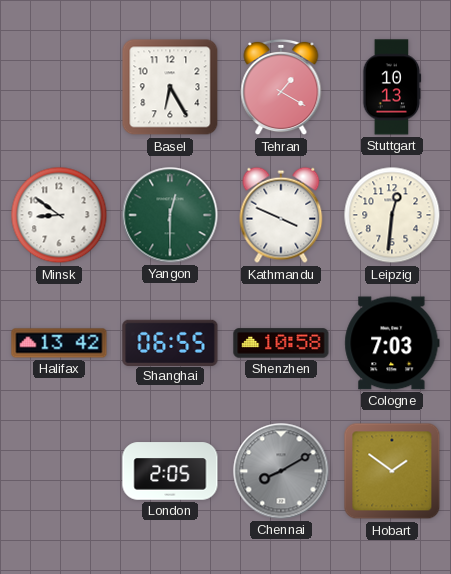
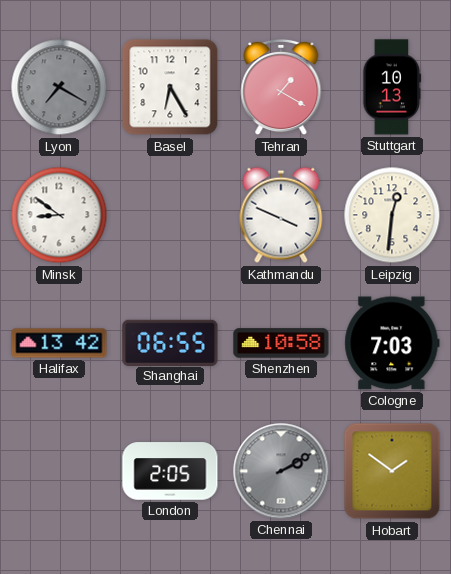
Lyon: none -> 7:20 (59, 87)
Yangon: 12:30 -> none (170, 215)
Chennai: 8:10 -> 2:10 (281, 471)
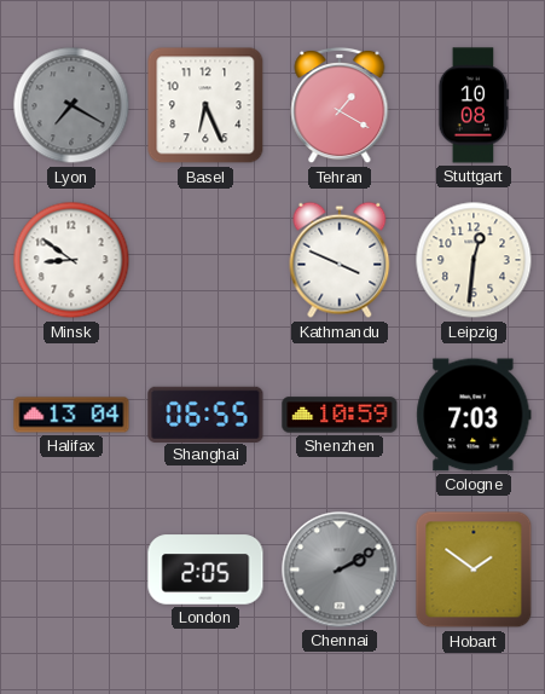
Basel: 6:25 -> 6:26 (205, 105)
Stuttgart: 10:13 -> 10:08 (474, 105)
Halifax: 13:42 -> 13:04 (71, 415)
Shenzhen: 10:58 -> 10:59 (340, 415)
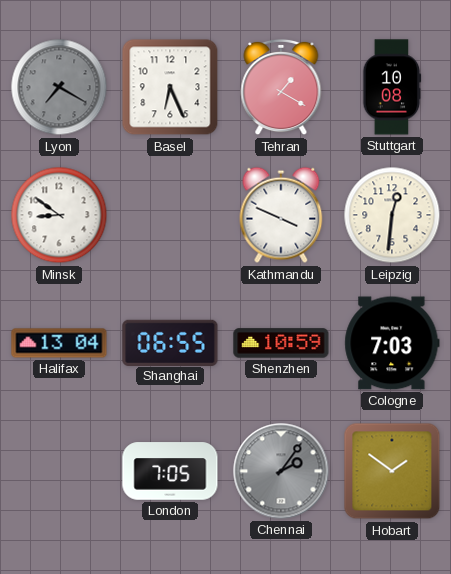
London: 2:05 -> 7:05 (170, 471)
Chennai: 2:10 -> 2:06 (281, 471)
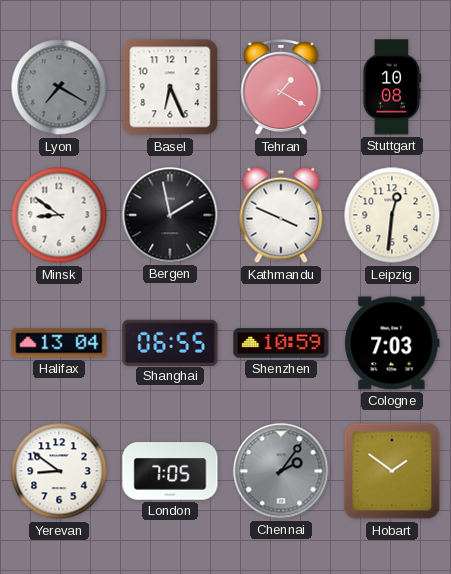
Bergen: none -> 1:58 (170, 215)
Yerevan: none -> 8:51 (59, 471)
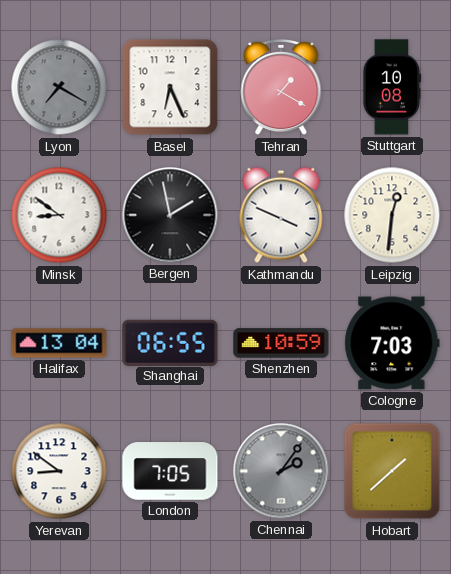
Hobart: 1:51 -> 1:38 (392, 471)
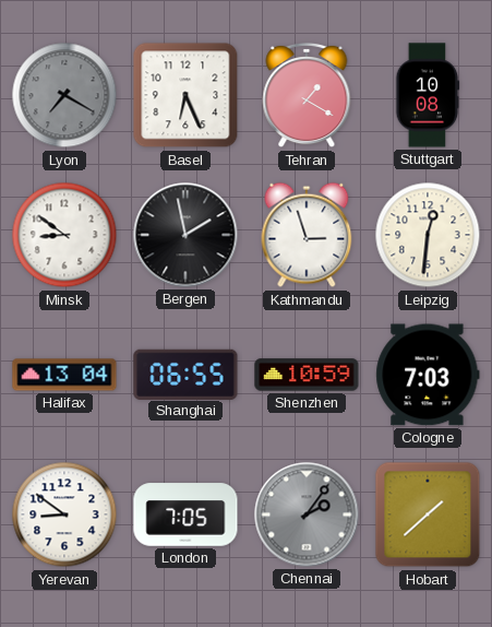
Kathmandu: 3:49 -> 2:57 (307, 235)
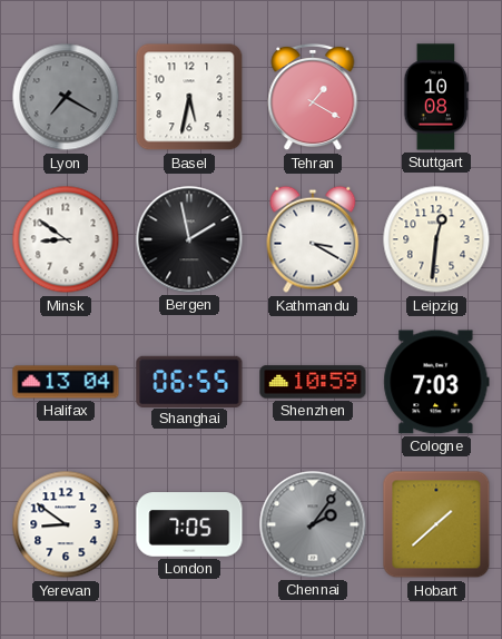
Basel: 6:26 -> 5:32 (189, 97)
Kathmandu: 2:57 -> 3:20 (313, 239)
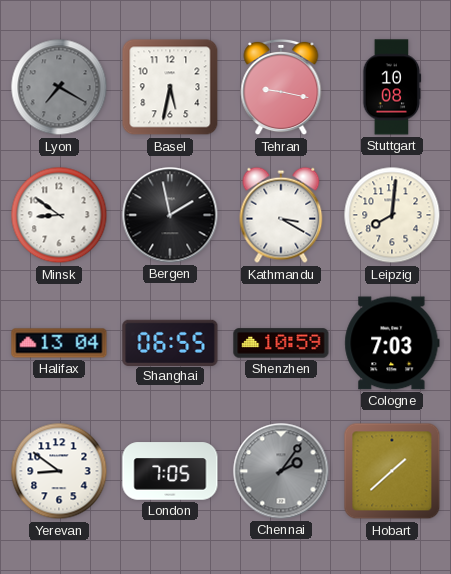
Tehran: 1:20 -> 9:17 (281, 87)
Leipzig: 12:31 -> 8:01 (392, 215)
